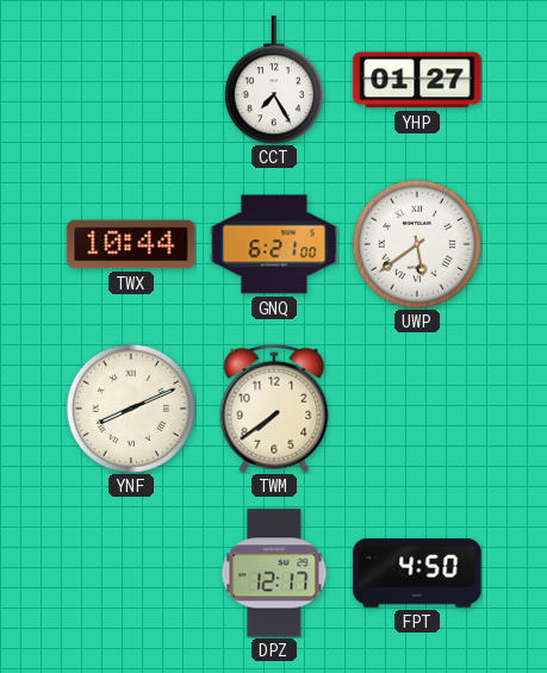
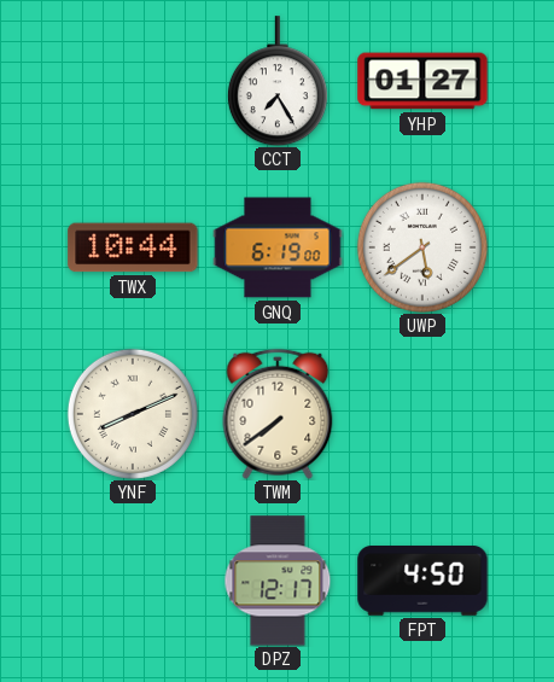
GNQ: 6:21 -> 6:19 (278, 247)
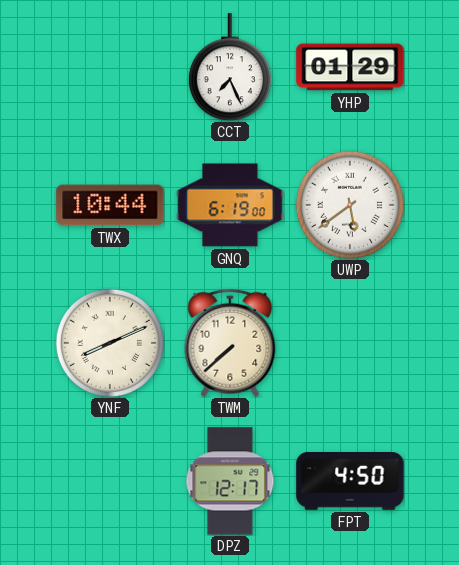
CCT: 7:25 -> 7:26 (230, 67)
YHP: 01:27 -> 01:29 (350, 67)
TWM: 7:39 -> 7:38 (230, 343)
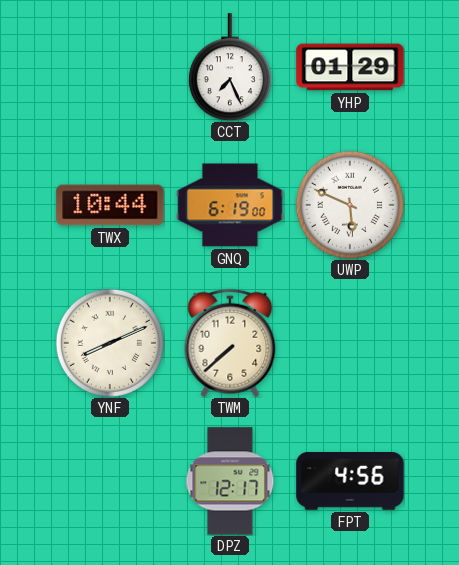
UWP: 5:39 -> 5:49 (350, 205)
FPT: 4:50 -> 4:56 (350, 482)
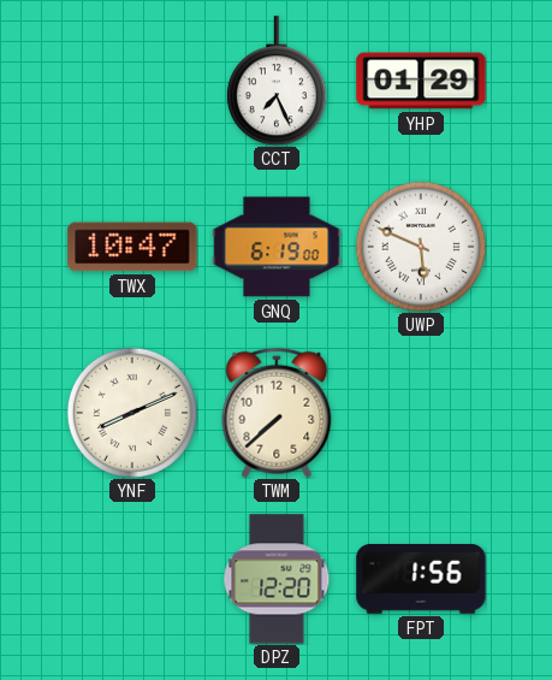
TWX: 10:44 -> 10:47 (132, 247)
DPZ: 12:17 -> 12:20 (277, 579)
FPT: 4:56 -> 1:56 (421, 580)
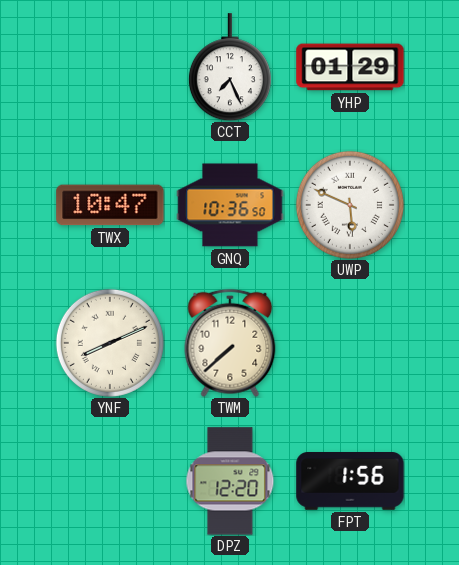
GNQ: 6:19 -> 10:36 (230, 205)
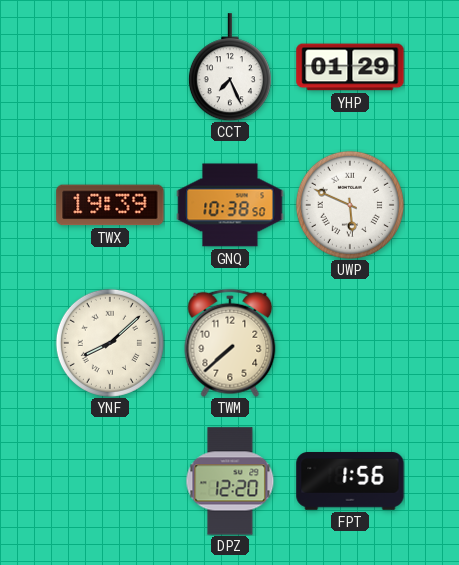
TWX: 10:47 -> 19:39 (110, 205)
GNQ: 10:36 -> 10:38 (230, 205)
YNF: 8:11 -> 8:08 (110, 343)
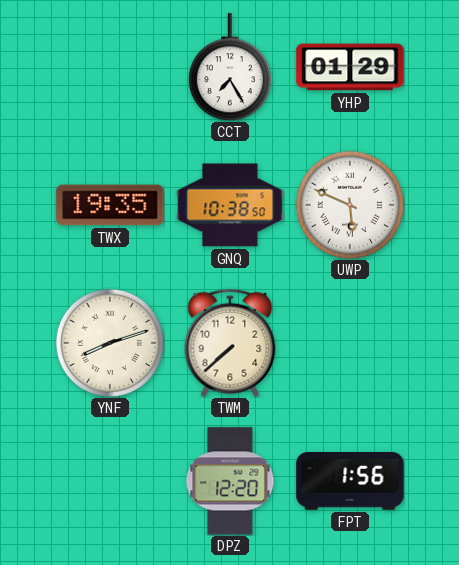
CCT: 7:26 -> 7:25 (230, 67)
TWX: 19:39 -> 19:35 (110, 205)
YNF: 8:08 -> 8:12 (110, 343)
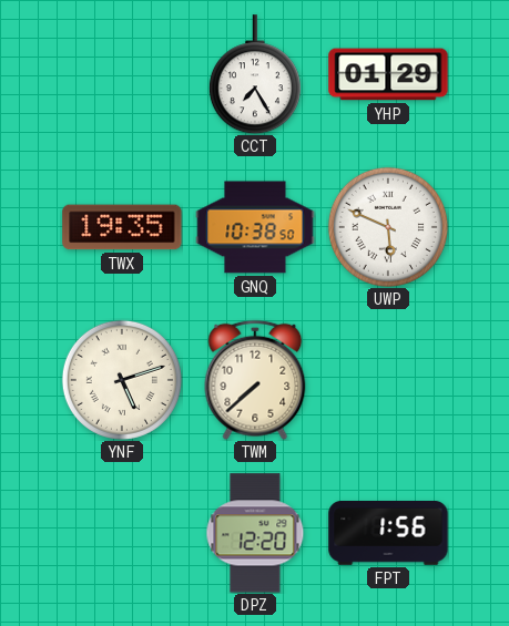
YNF: 8:12 -> 5:12 (122, 380)
